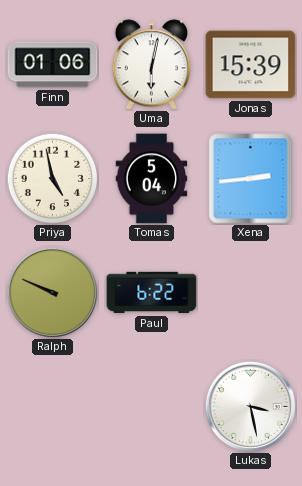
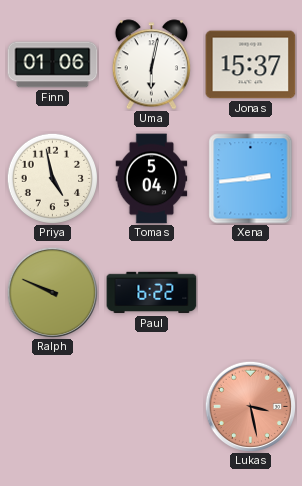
Jonas: 15:39 -> 15:37 (251, 65)
Lukas dial: white -> salmon (250, 406)
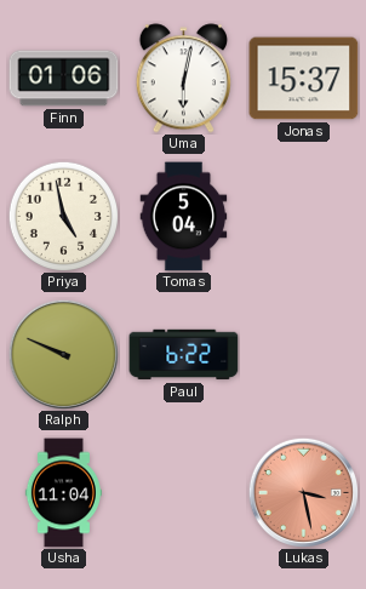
Xena: 2:44 -> none (251, 179)
Usha: none -> 11:04 (63, 493)
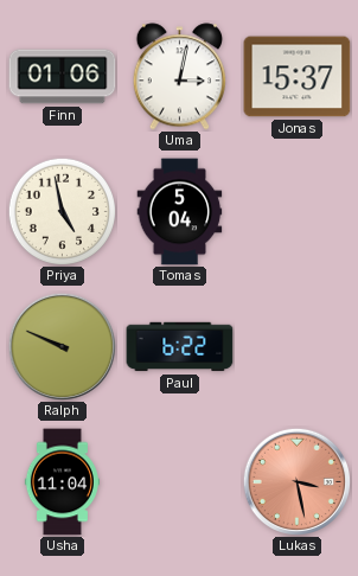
Uma: 6:02 -> 3:02 (179, 77)
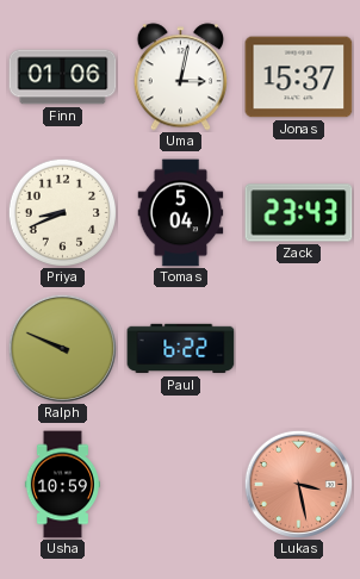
Priya: 4:58 -> 8:41 (62, 212)
Zack: none -> 23:43 (299, 213)
Usha: 11:04 -> 10:59 (62, 485)
